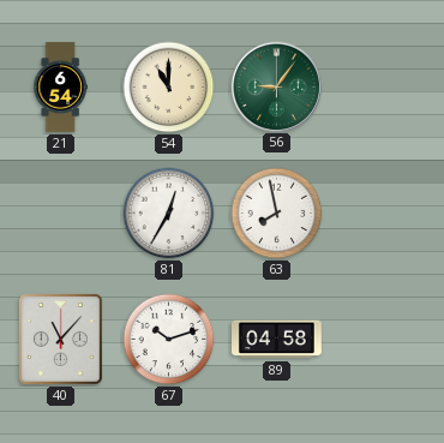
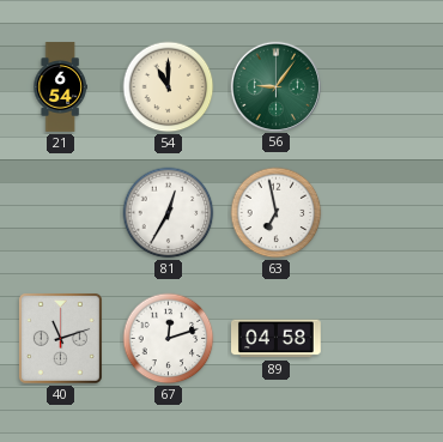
63: 7:58 -> 6:58 (277, 213)
40: 11:07 -> 11:12 (60, 338)
67: 10:12 -> 12:12 (169, 339)
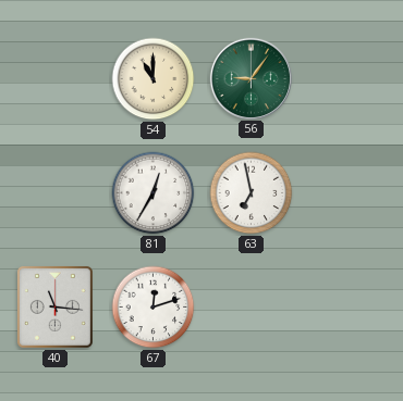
21: 6:54 -> none (60, 87)
40: 11:12 -> 11:16 (54, 306)
89: 04:58 -> none (277, 339)
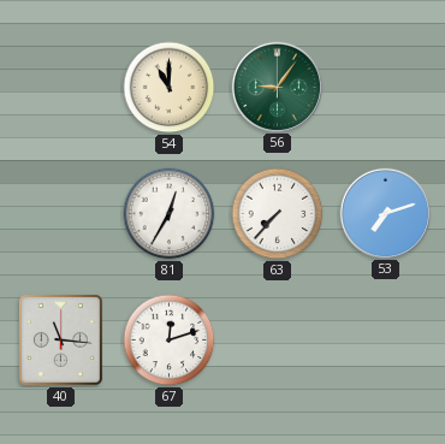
63: 6:58 -> 7:37 (278, 214)
53: none -> 7:12 (385, 213)
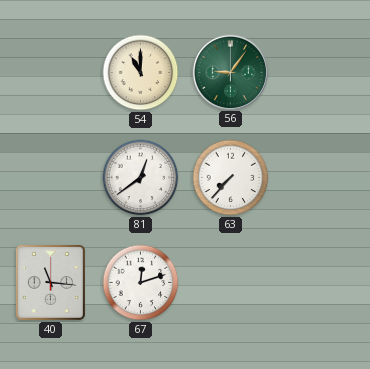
81: 12:35 -> 12:39 (141, 178)
53: 7:12 -> none (385, 213)
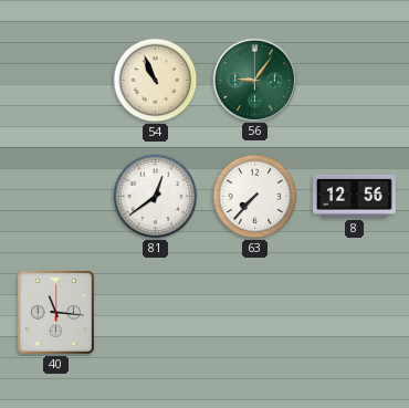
54: 11:00 -> 10:56 (156, 81)
8: none -> 12:56 (355, 196)
67: 12:12 -> none (141, 283)
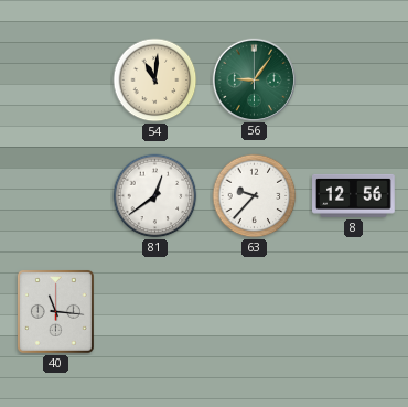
54: 10:56 -> 11:01 (155, 81)
63: 7:37 -> 9:37 (255, 196)
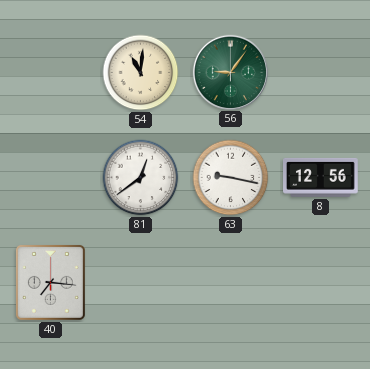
63: 9:37 -> 9:17 (231, 178)
40: 11:16 -> 7:16 (50, 282)
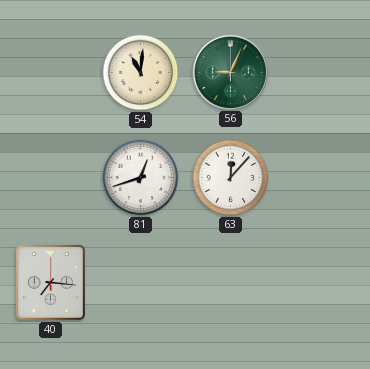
56: 9:06 -> 9:04 (230, 72)
81: 12:39 -> 12:42 (141, 178)
63: 9:17 -> 12:07 (231, 178)
8: 12:56 -> none (321, 177)
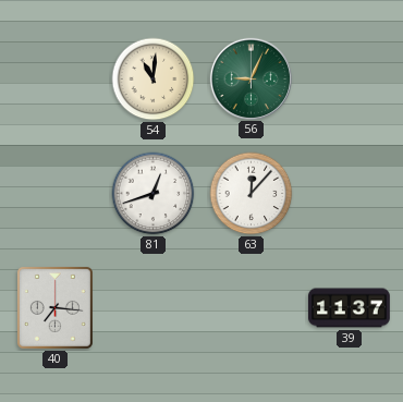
39: none -> 11:37 (350, 308)
